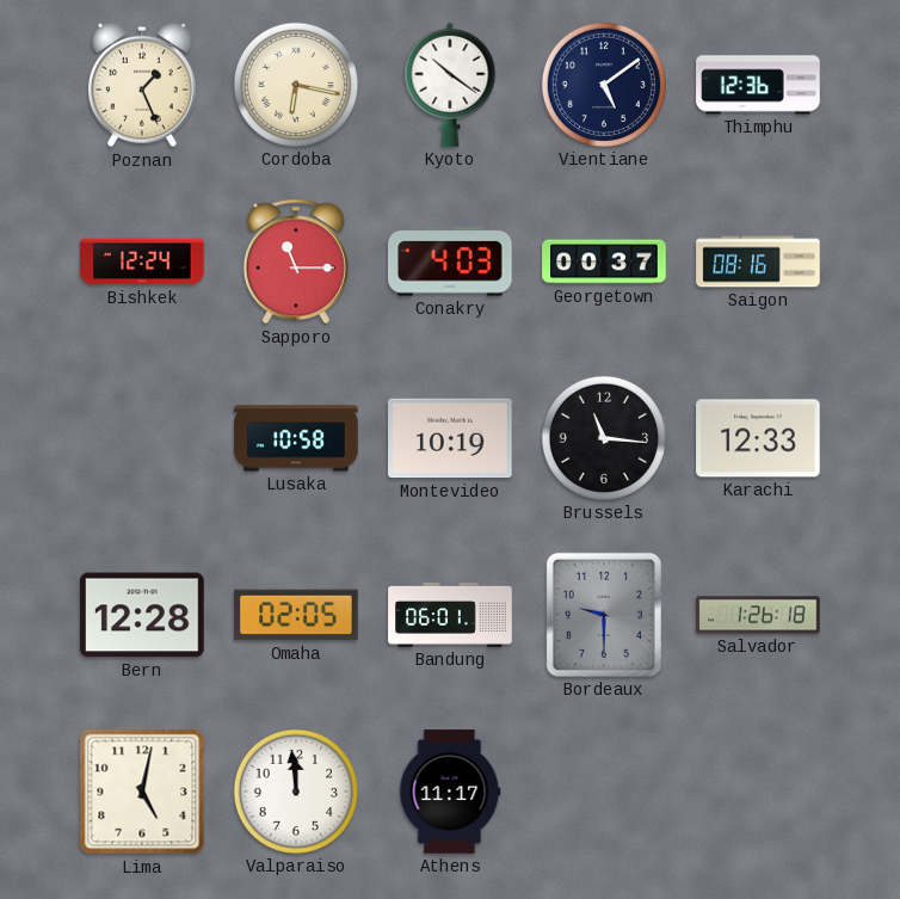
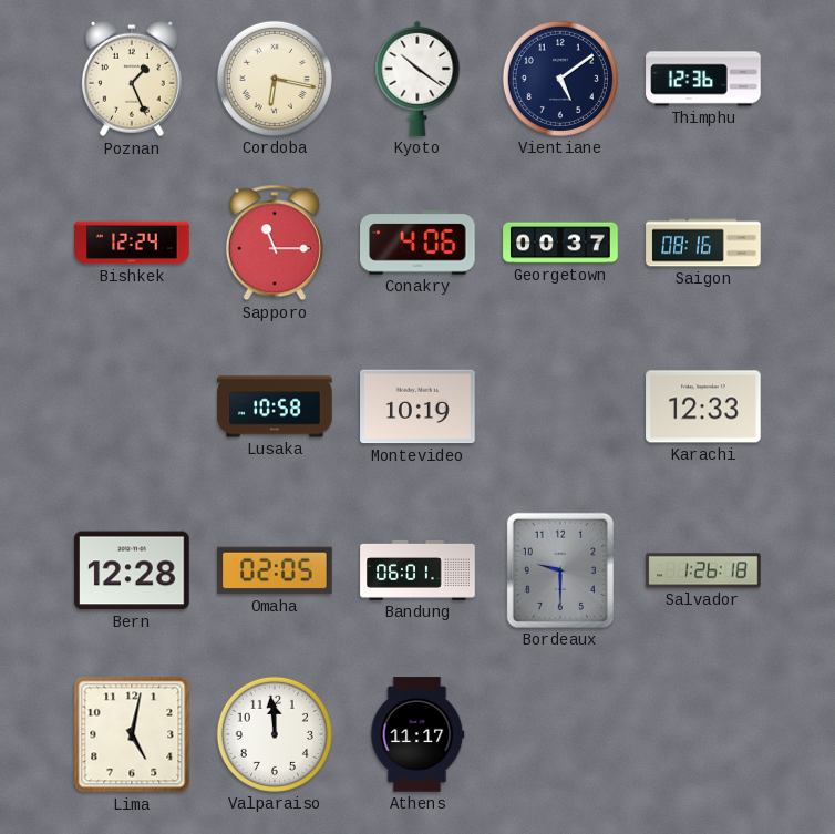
Conakry: 4:03 -> 4:06 (419, 244)
Brussels: 11:16 -> none (604, 438)
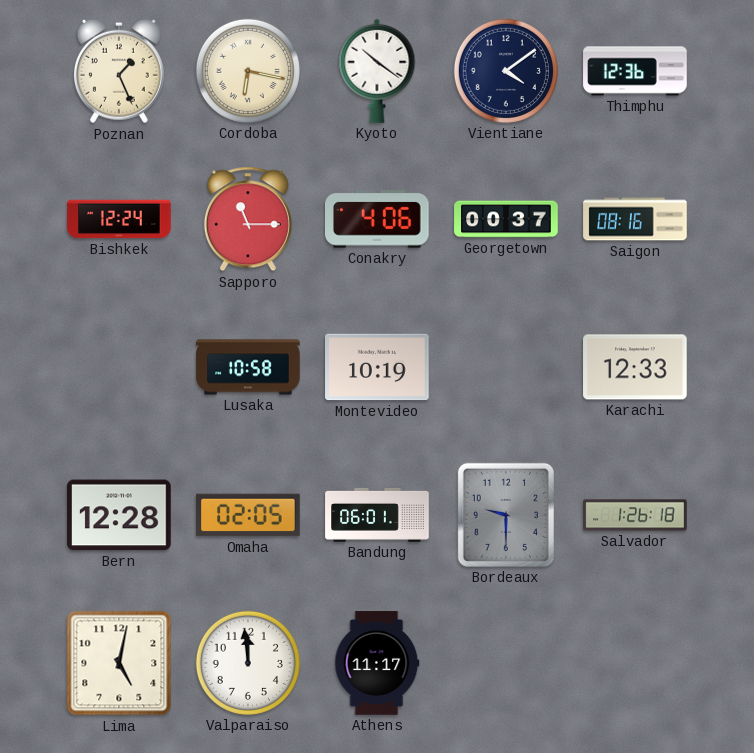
Vientiane: 5:09 -> 4:09 (506, 71)
